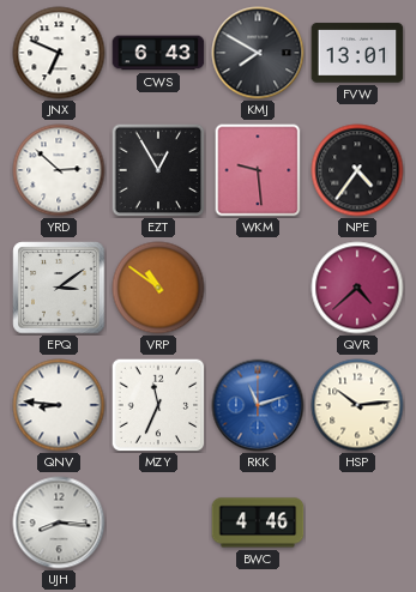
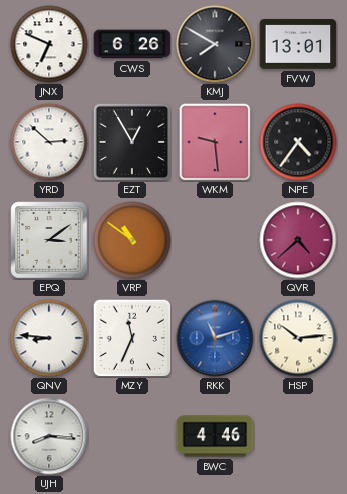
CWS: 6:43 -> 6:26 (132, 44)
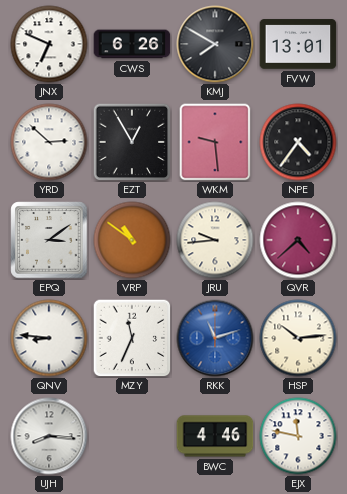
JRU: none -> 9:44 (215, 240)
EJX: none -> 11:47 (298, 436)
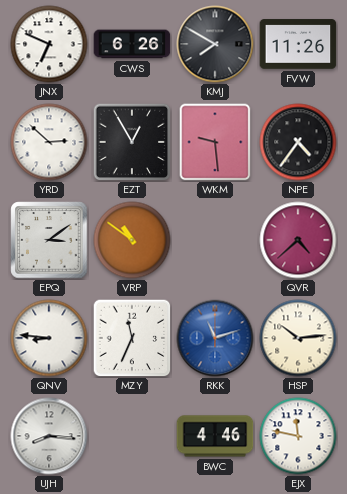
FVW: 13:01 -> 11:26 (298, 44)
JRU: 9:44 -> none (215, 240)
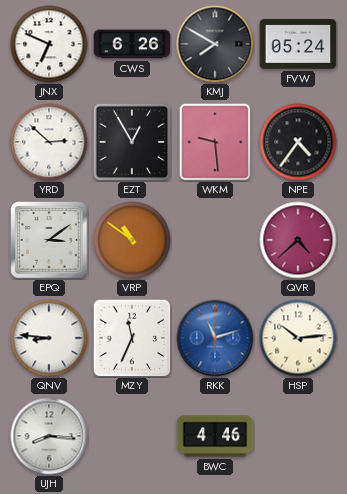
FVW: 11:26 -> 05:24 (298, 44)
EJX: 11:47 -> none (298, 436)
